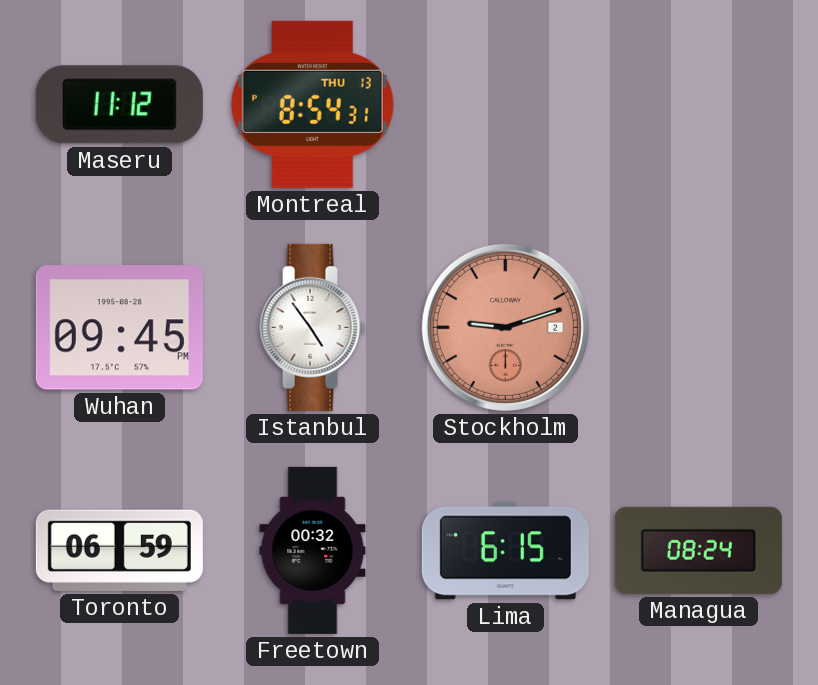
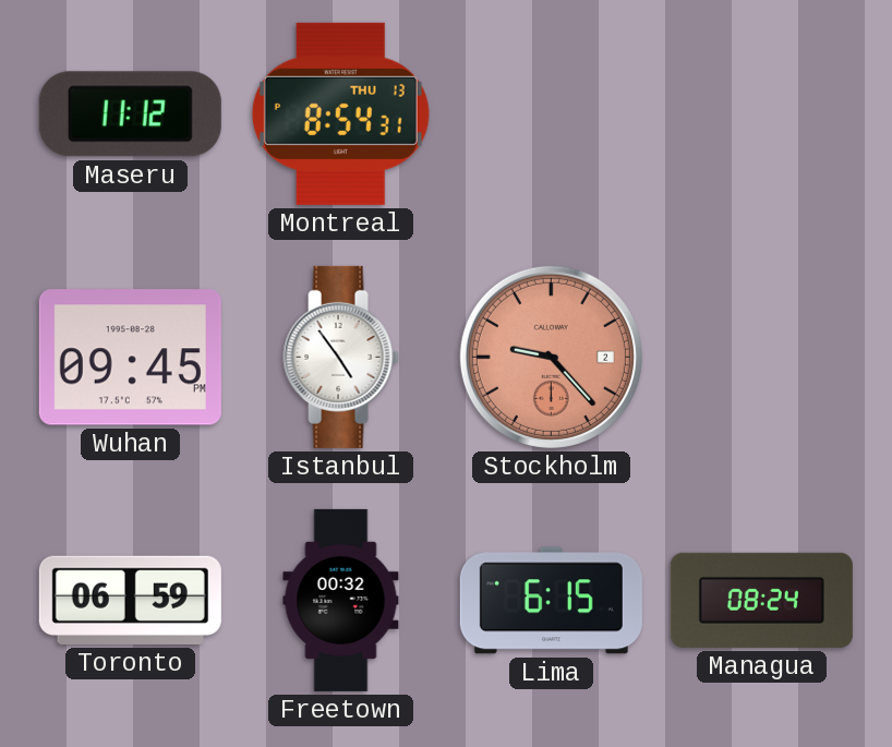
Stockholm: 9:12 -> 9:23 (551, 357)
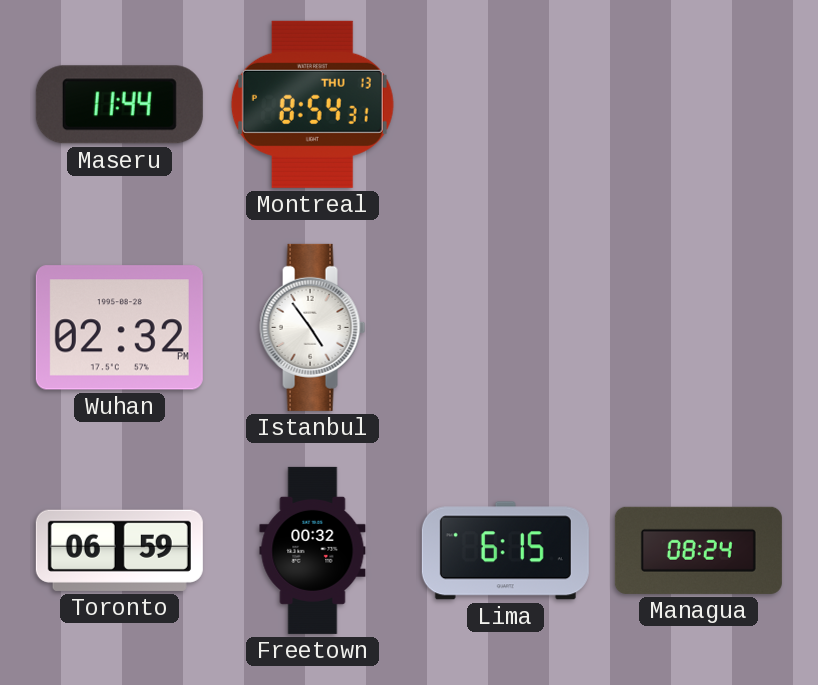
Maseru: 11:12 -> 11:44 (119, 105)
Wuhan: 09:45 -> 02:32 (119, 328)
Stockholm: 9:23 -> none (551, 357)
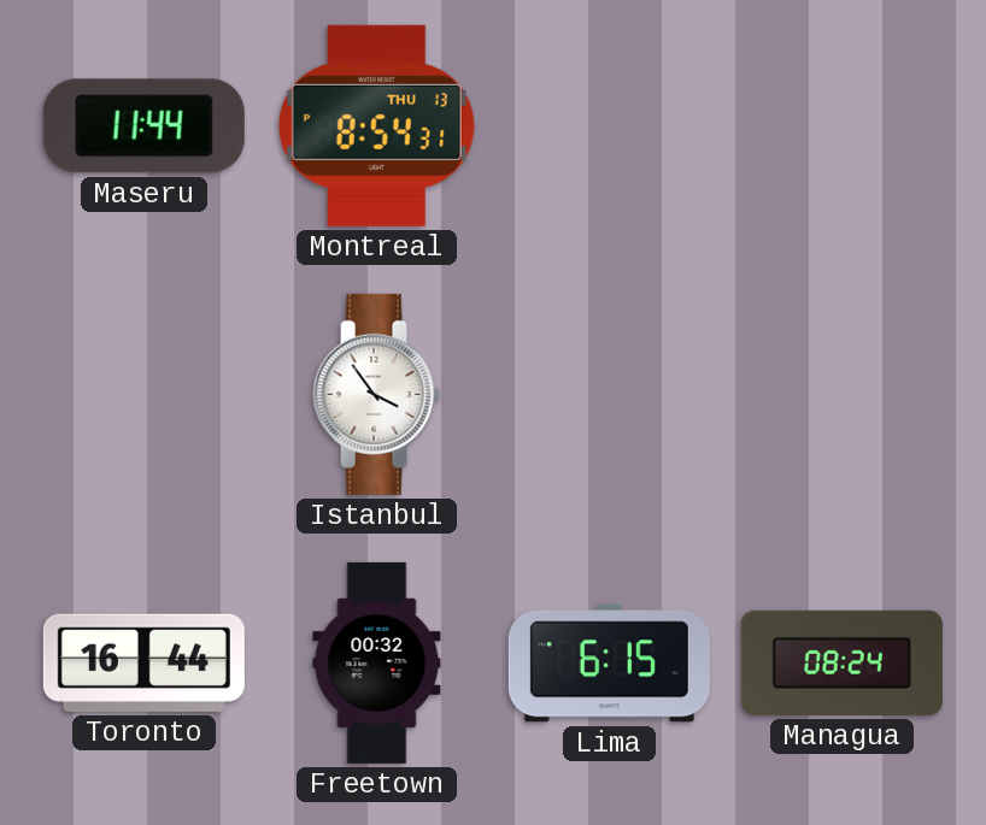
Wuhan: 02:32 -> none (119, 328)
Istanbul: 4:54 -> 3:54 (377, 394)
Toronto: 06:59 -> 16:44 (143, 662)
